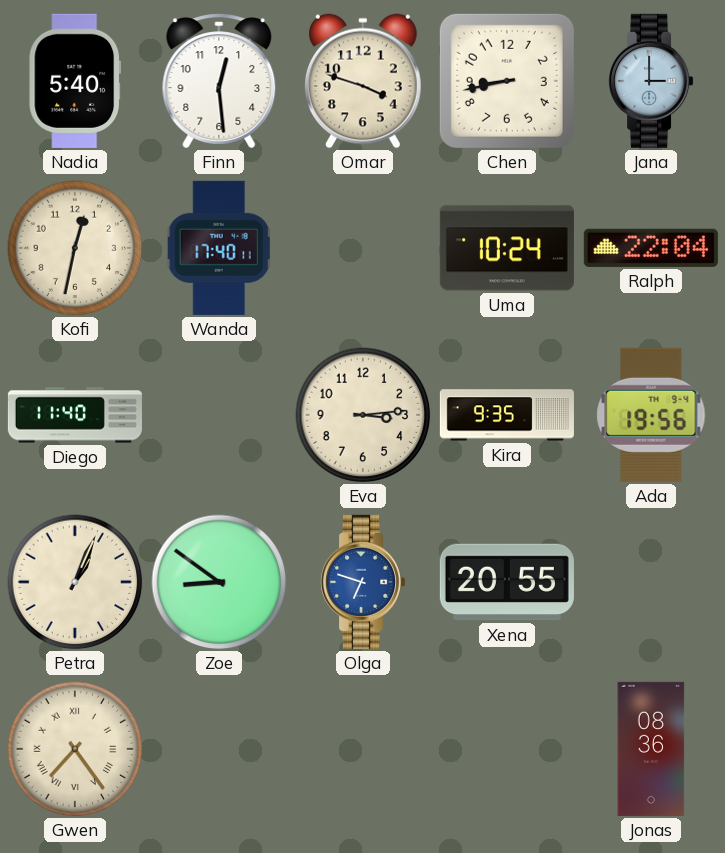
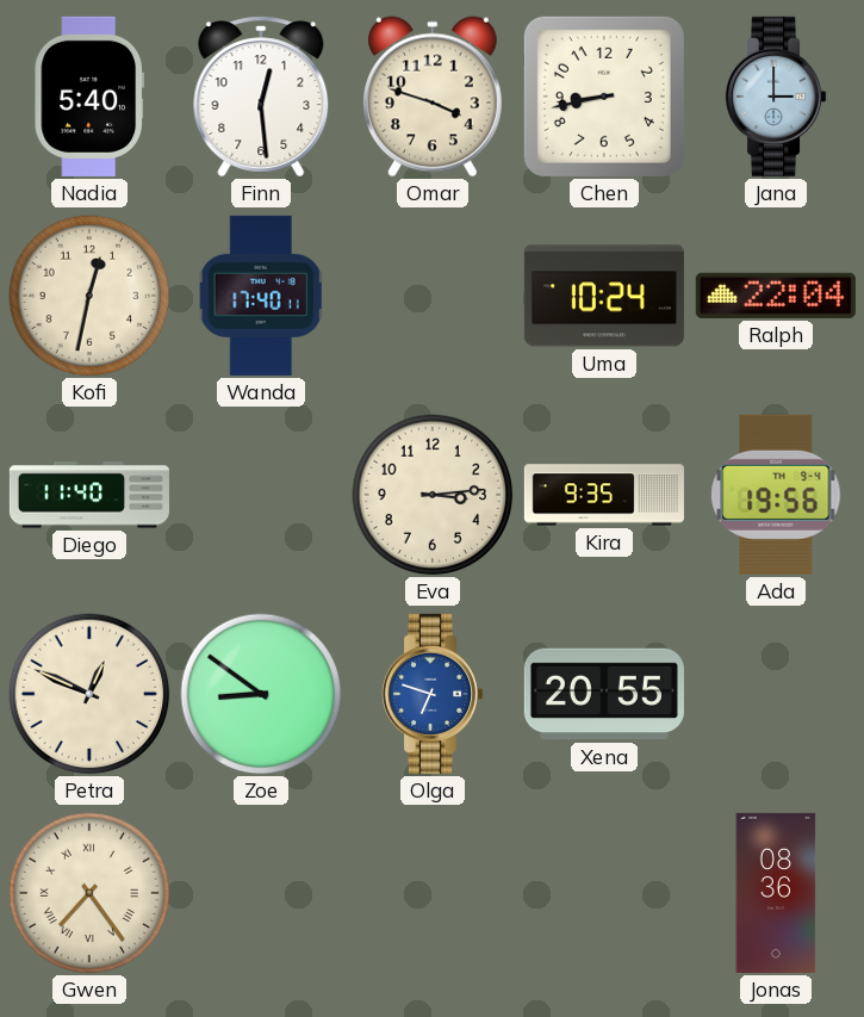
Petra: 1:04 -> 12:49 (89, 694)
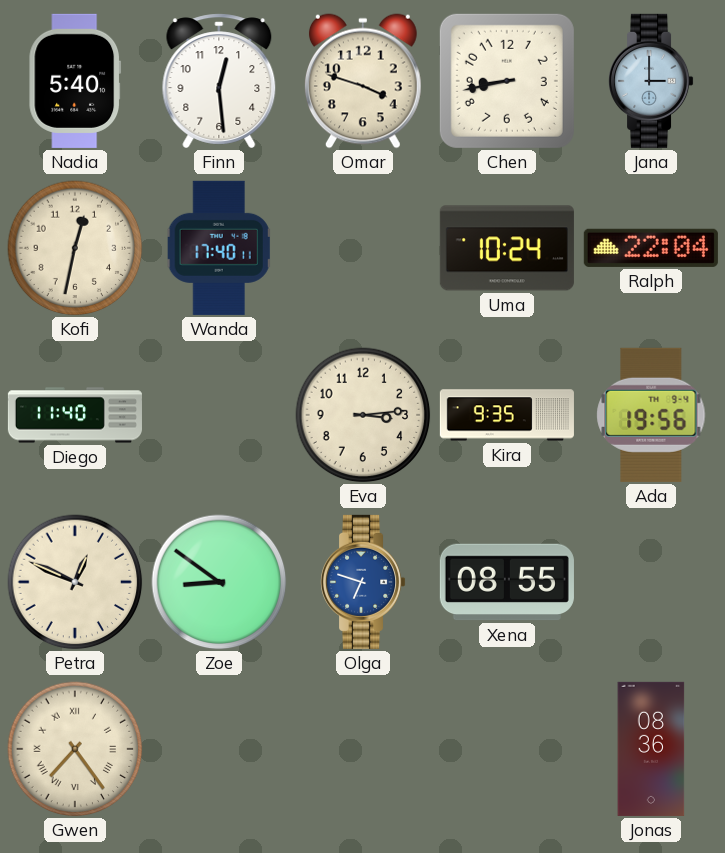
Xena: 20:55 -> 08:55 (507, 582)
